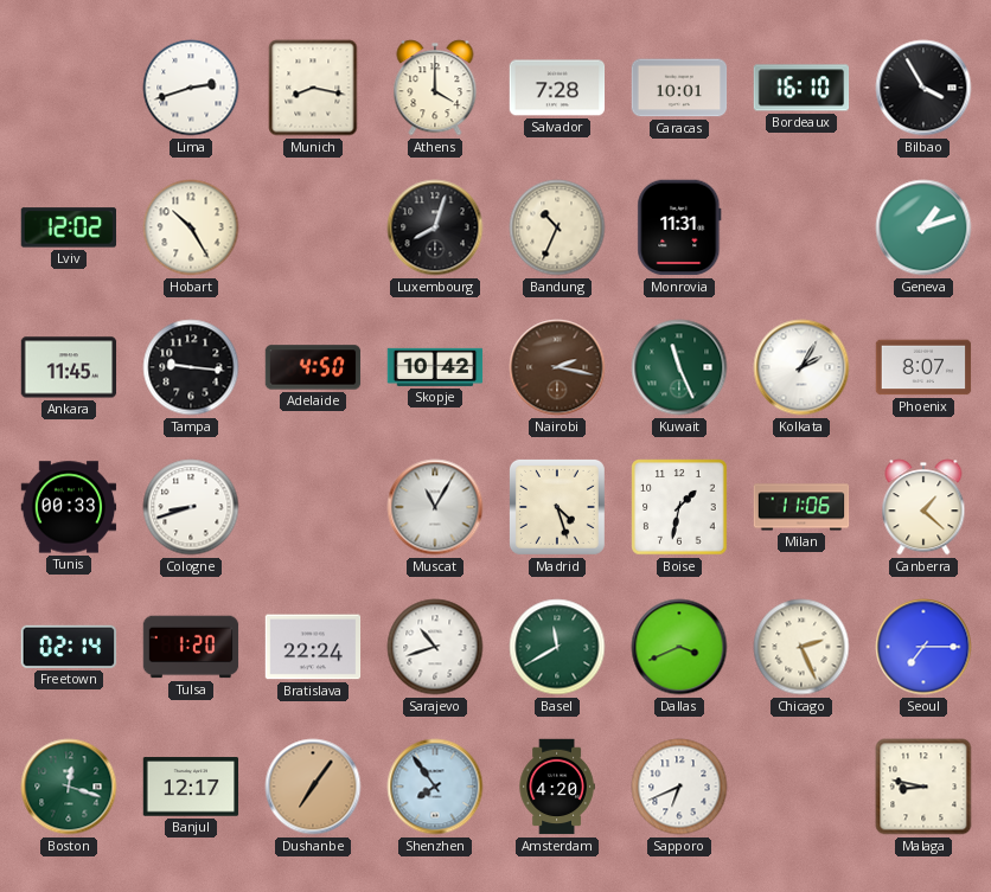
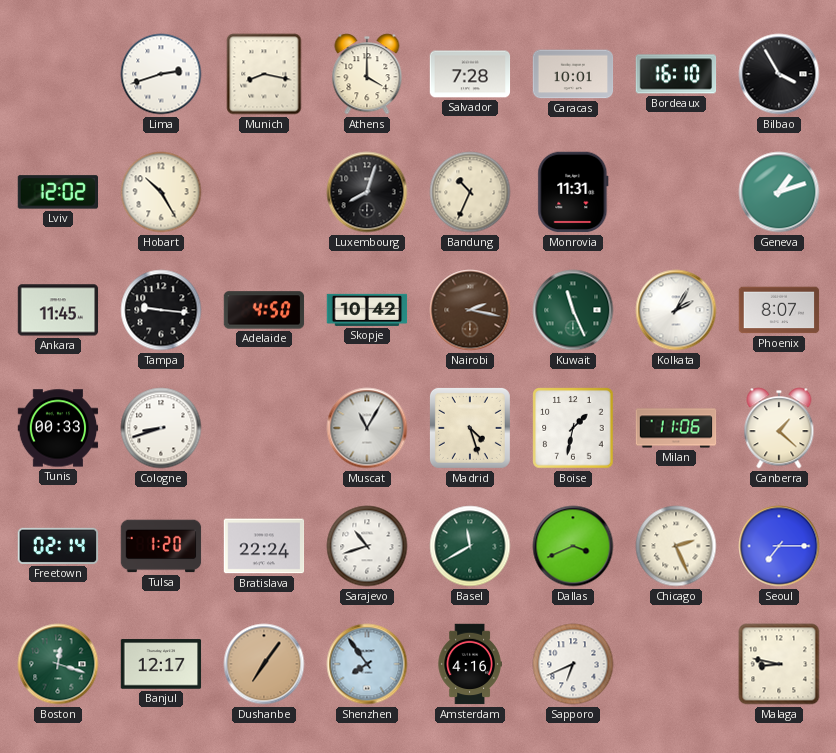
Amsterdam: 4:20 -> 4:16 (470, 664)
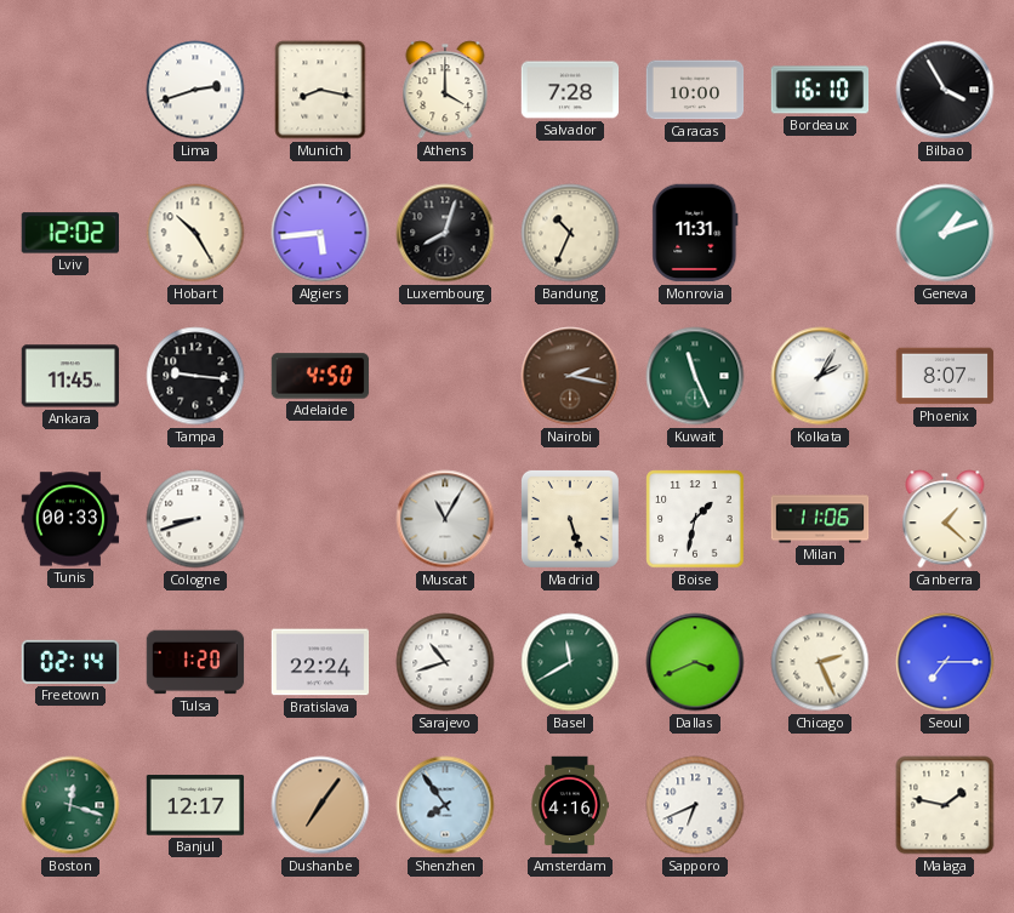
Caracas: 10:01 -> 10:00 (695, 90)
Algiers: none -> 5:44 (320, 233)
Skopje: 10:42 -> none (367, 310)
Madrid: 4:27 -> 5:27 (570, 519)
Malaga: 8:47 -> 1:47 (945, 805)
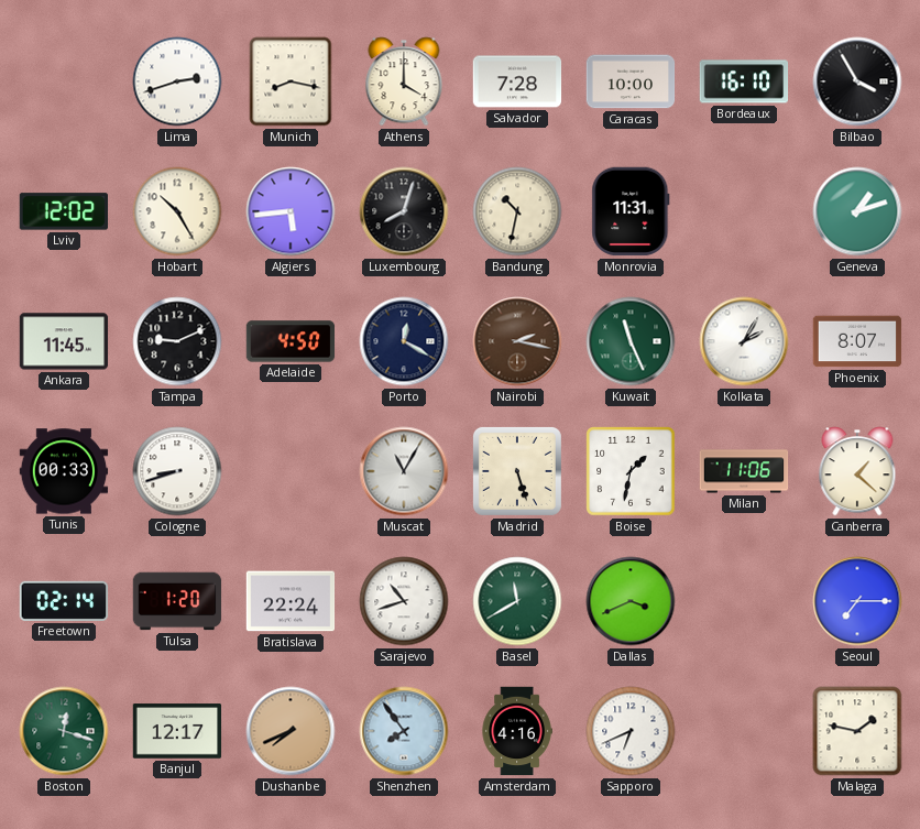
Bandung: 10:34 -> 10:32 (517, 211)
Tampa: 9:16 -> 9:11 (177, 341)
Porto: none -> 12:20 (404, 341)
Chicago: 2:26 -> none (820, 662)
Dushanbe: 7:06 -> 7:41 (291, 731)
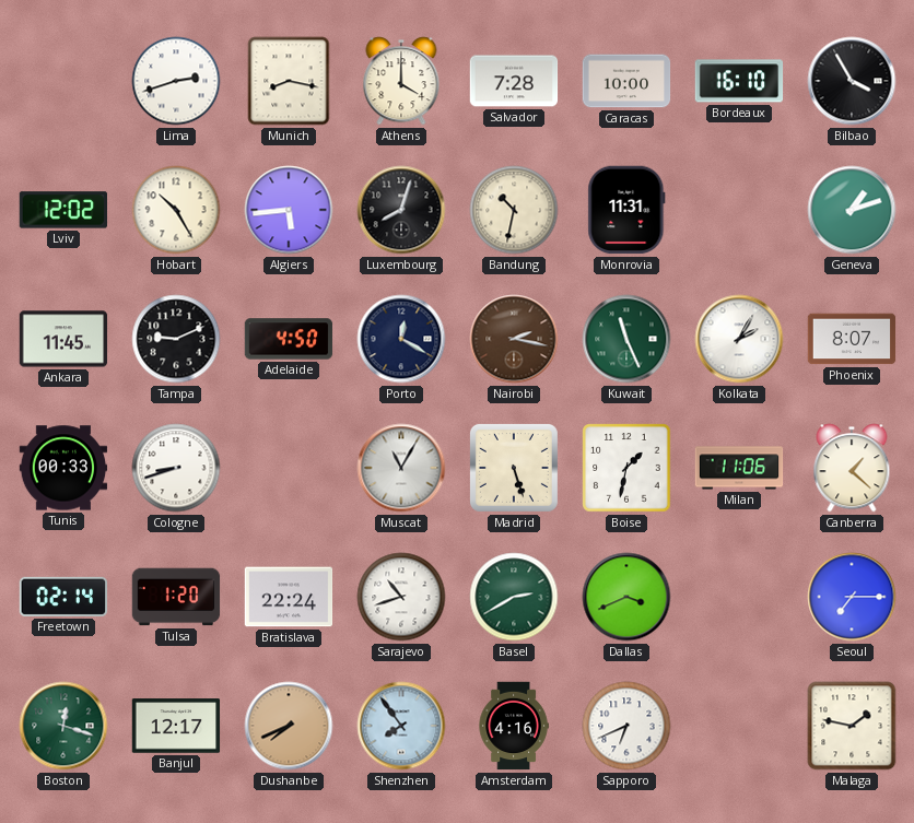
Basel: 11:40 -> 2:40 (514, 597)
